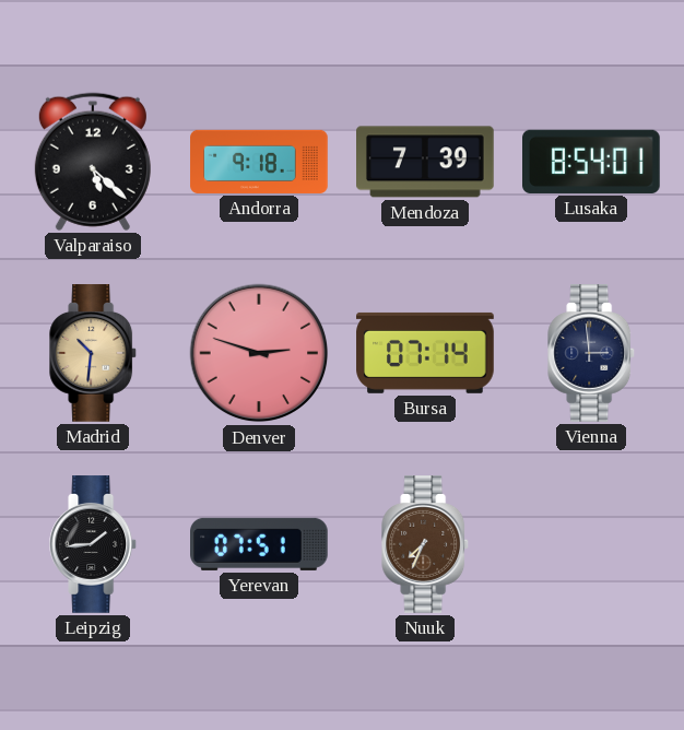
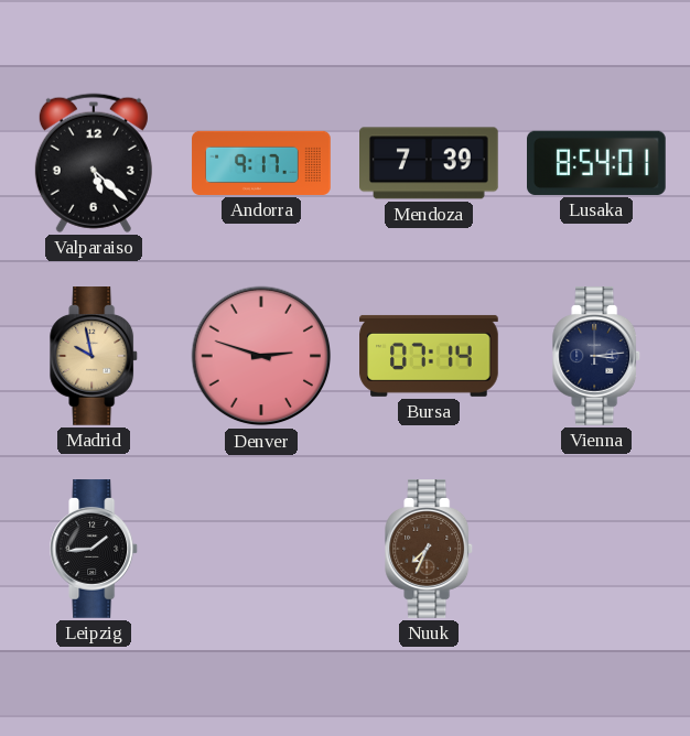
Andorra: 9:18 -> 9:17 (261, 163)
Madrid: 10:31 -> 9:58 (95, 356)
Vienna: 2:59 -> 3:14 (597, 356)
Yerevan: 07:51 -> none (260, 544)
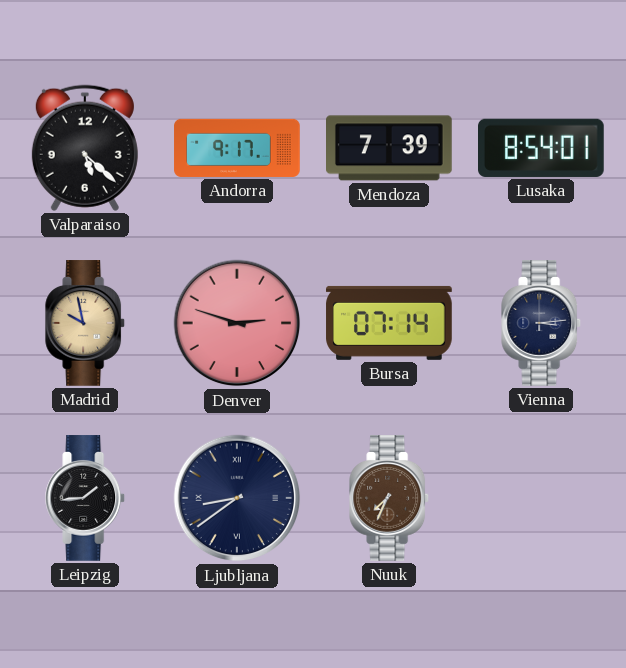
Ljubljana: none -> 8:39 (237, 498)
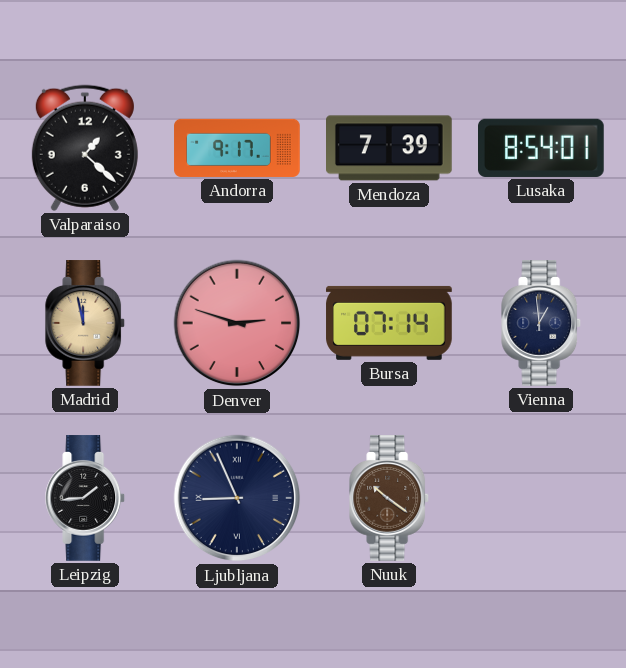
Valparaiso: 5:22 -> 1:22 (85, 148)
Madrid: 9:58 -> 11:58 (86, 323)
Vienna: 3:14 -> 12:59 (542, 323)
Ljubljana: 8:39 -> 8:56 (237, 498)
Nuuk: 7:34 -> 10:21 (390, 498)
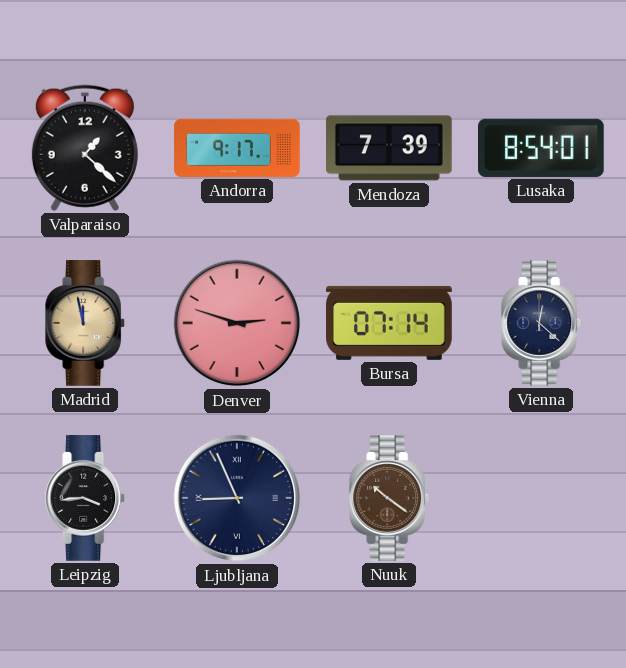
Vienna: 12:59 -> 12:22 (542, 323)
Leipzig: 1:44 -> 3:44 (86, 498)
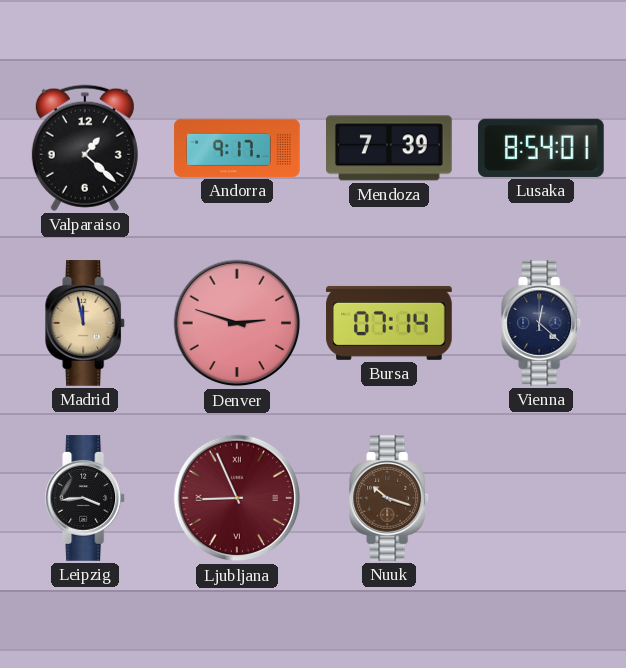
Ljubljana dial: navy -> burgundy (237, 498)
Nuuk: 10:21 -> 10:18 (390, 498)
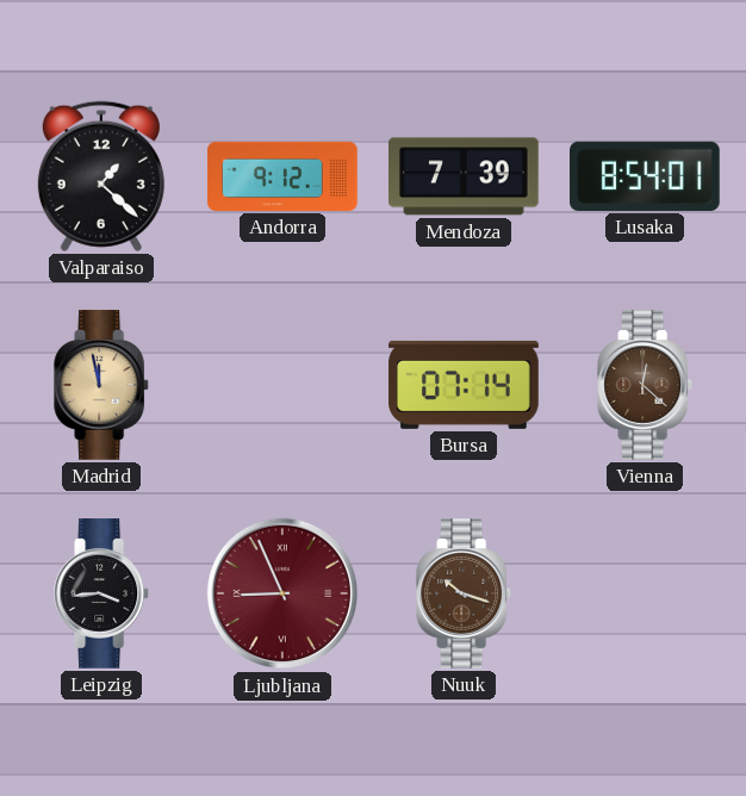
Andorra: 9:17 -> 9:12 (282, 176)
Denver: 2:48 -> none (237, 323)
Vienna dial: navy -> brown (646, 385)
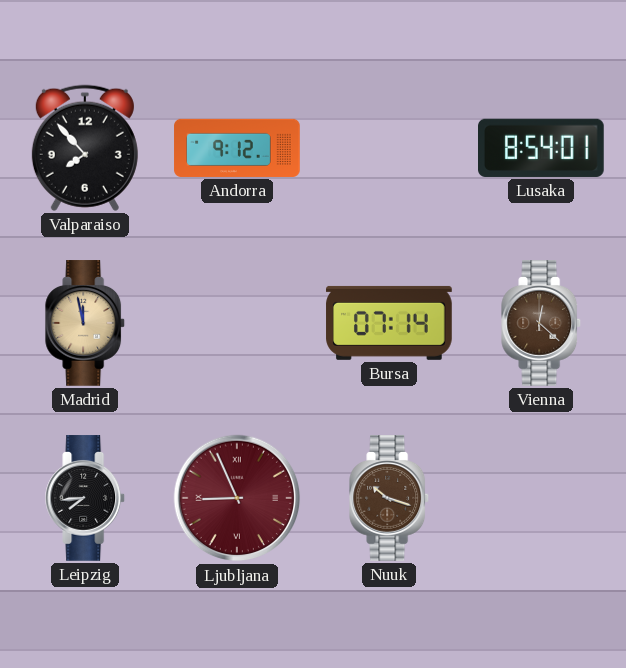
Valparaiso: 1:22 -> 7:53 (85, 148)
Mendoza: 7:39 -> none (465, 176)
Leipzig: 3:44 -> 7:44 (86, 498)
